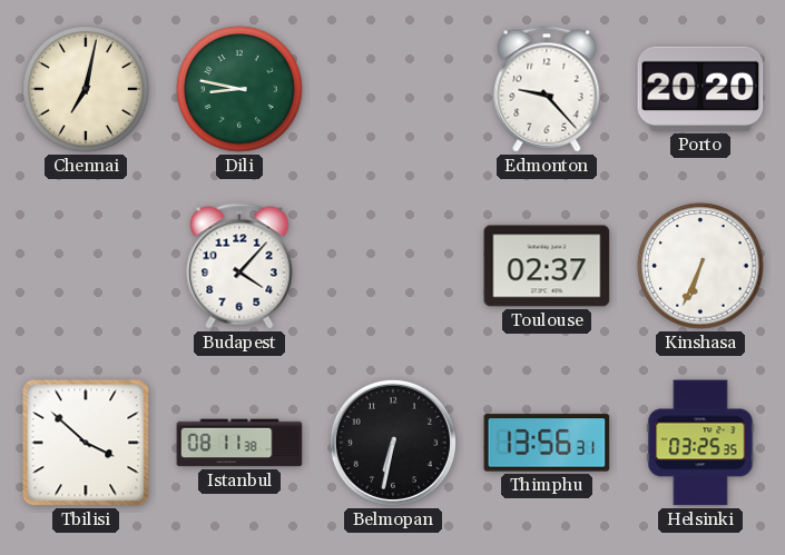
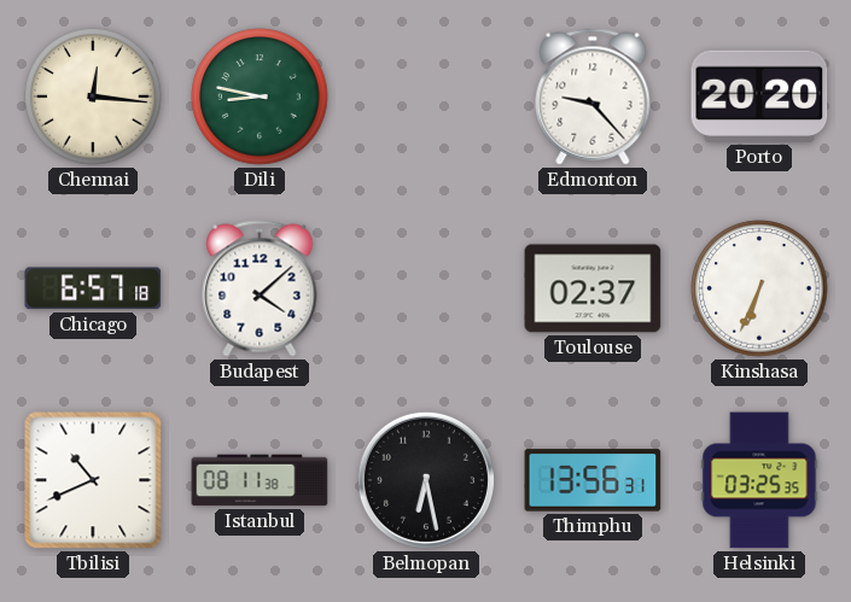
Chennai: 7:02 -> 12:16 (93, 97)
Chicago: none -> 6:57 (93, 288)
Budapest: 4:07 -> 4:08 (260, 288)
Tbilisi: 3:52 -> 10:41 (93, 480)
Belmopan: 6:32 -> 6:28 (426, 480)
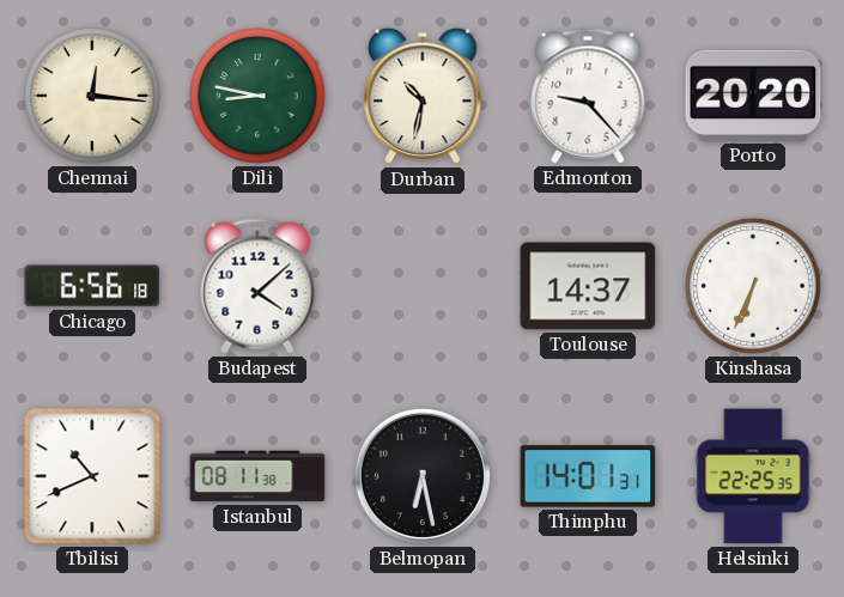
Durban: none -> 10:32 (423, 96)
Chicago: 6:57 -> 6:56 (92, 286)
Toulouse: 02:37 -> 14:37 (588, 286)
Thimphu: 13:56 -> 14:01 (588, 476)
Helsinki: 03:25 -> 22:25 (753, 476)
